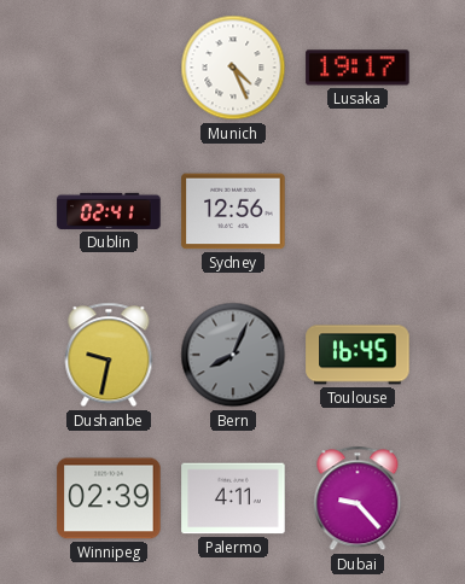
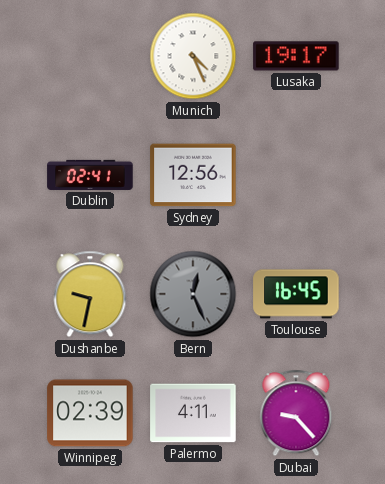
Bern: 8:04 -> 12:26 (193, 294)
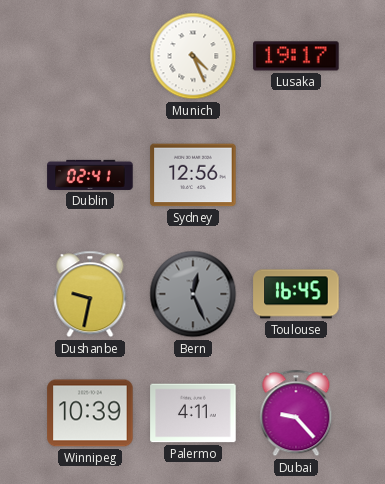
Winnipeg: 02:39 -> 10:39 (90, 413)
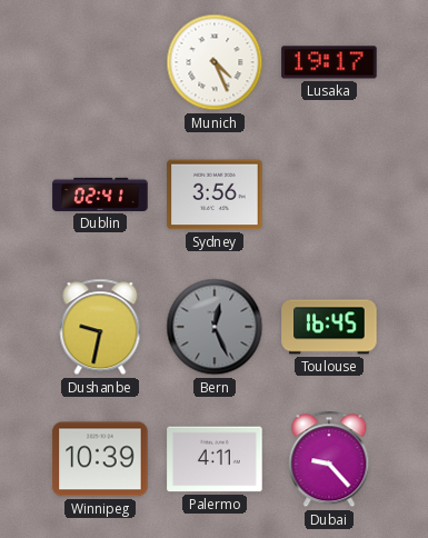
Sydney: 12:56 -> 3:56 (215, 195)
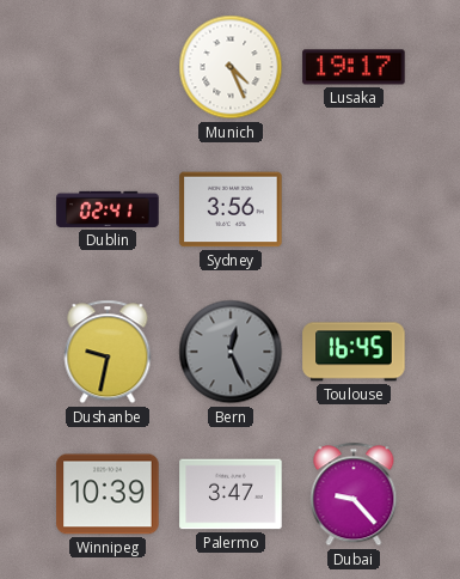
Palermo: 4:11 -> 3:47 (231, 494)
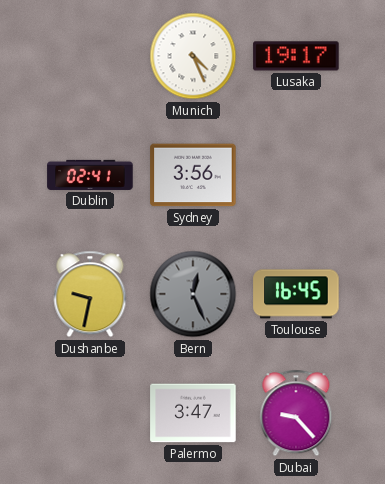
Winnipeg: 10:39 -> none (108, 494)
